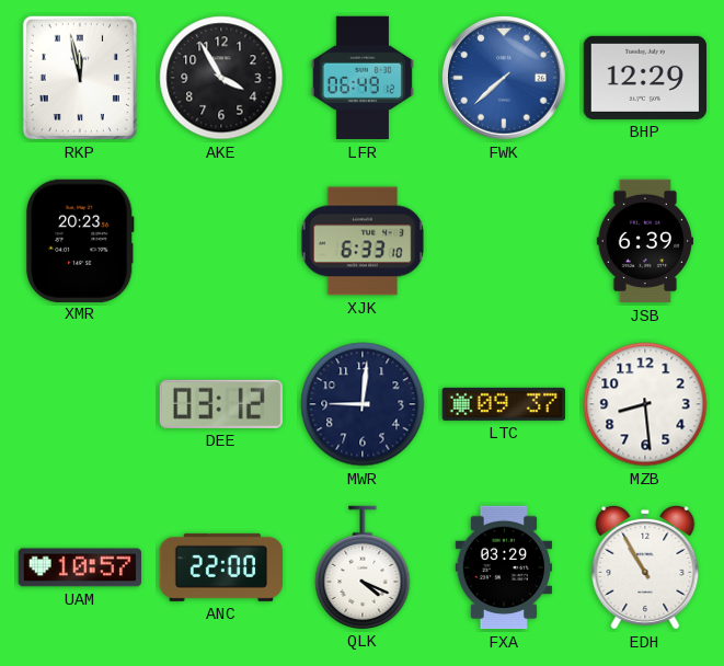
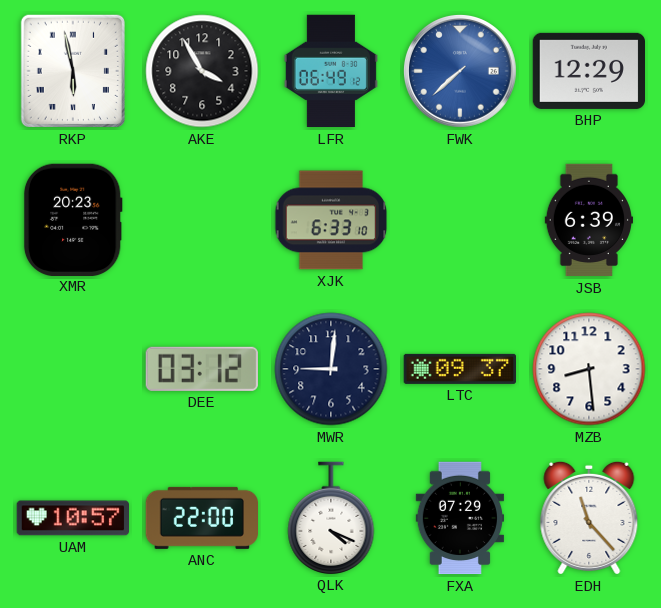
RKP: 11:58 -> 5:58 (73, 71)
FXA: 03:29 -> 07:29 (459, 518)
EDH: 10:55 -> 11:23 (589, 518)
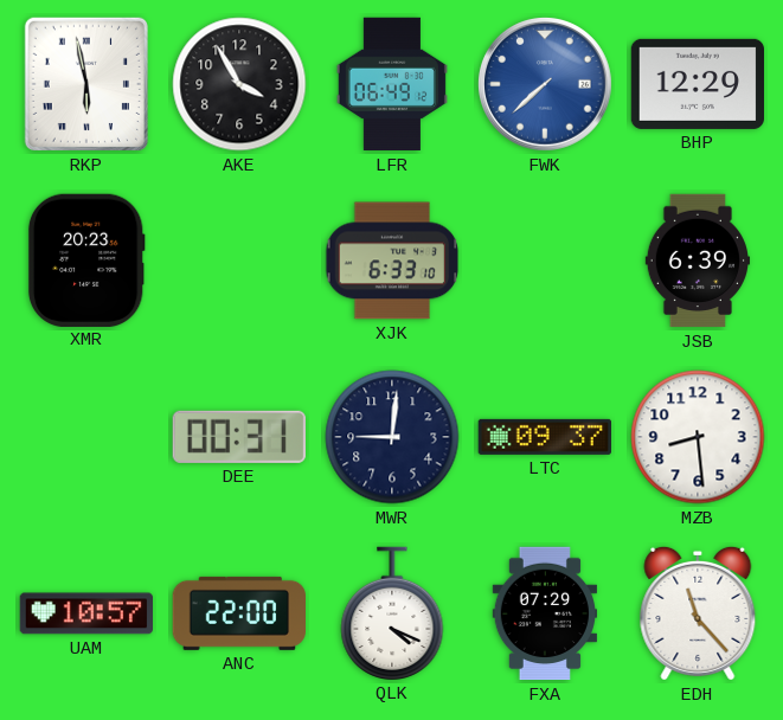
DEE: 03:12 -> 00:31 (239, 437)
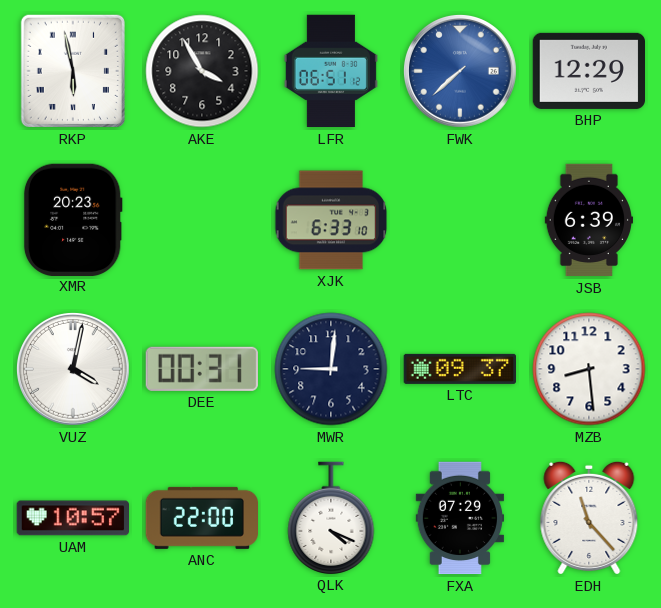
LFR: 06:49 -> 06:51 (331, 71)
VUZ: none -> 4:02 (73, 369)
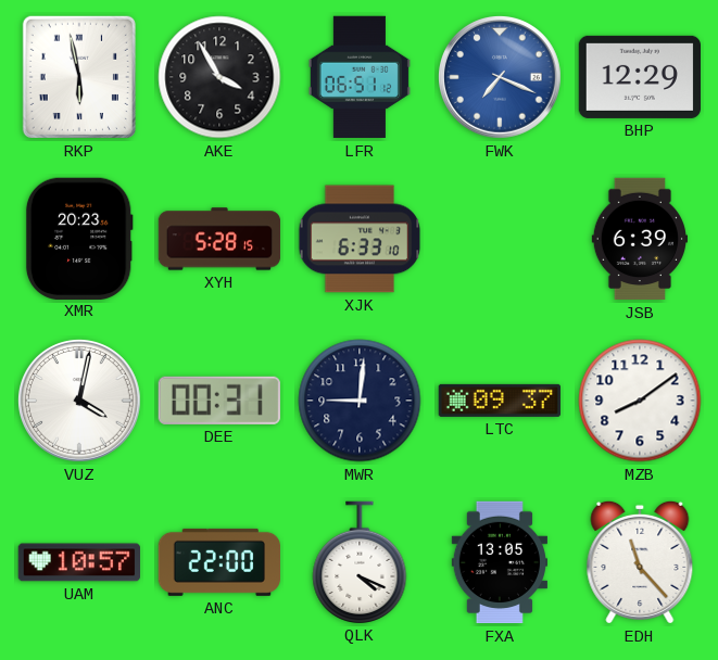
FWK: 7:38 -> 7:19 (500, 77)
XYH: none -> 5:28 (219, 239)
MZB: 8:29 -> 8:09 (640, 401)
FXA: 07:29 -> 13:05 (499, 562)
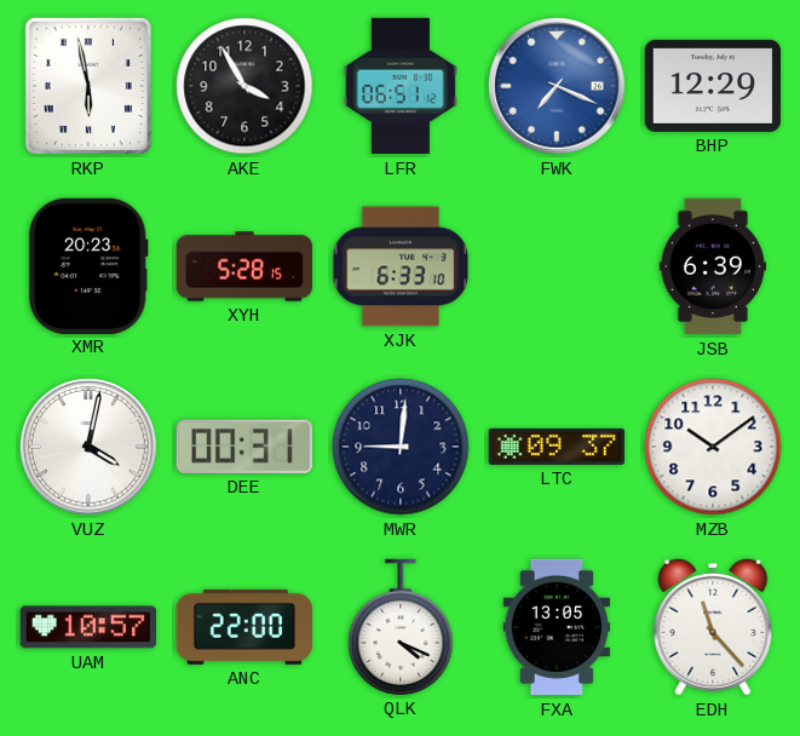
MZB: 8:09 -> 10:09 (713, 447)
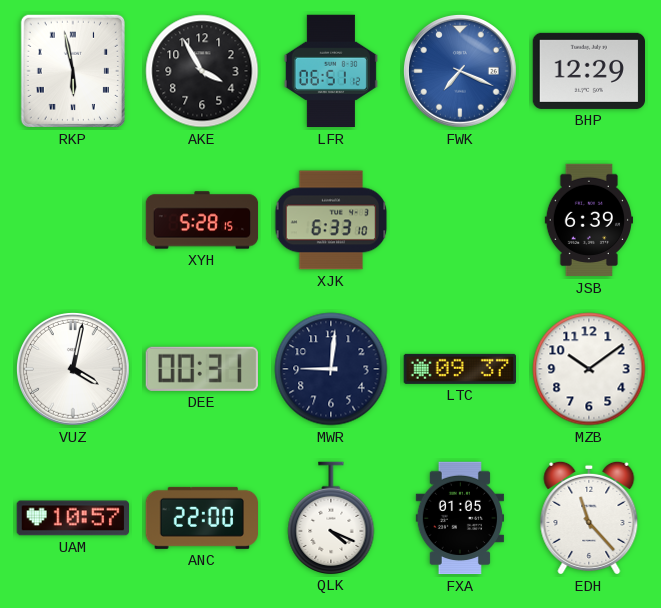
XMR: 20:23 -> none (88, 265)
FXA: 13:05 -> 01:05 (459, 518)
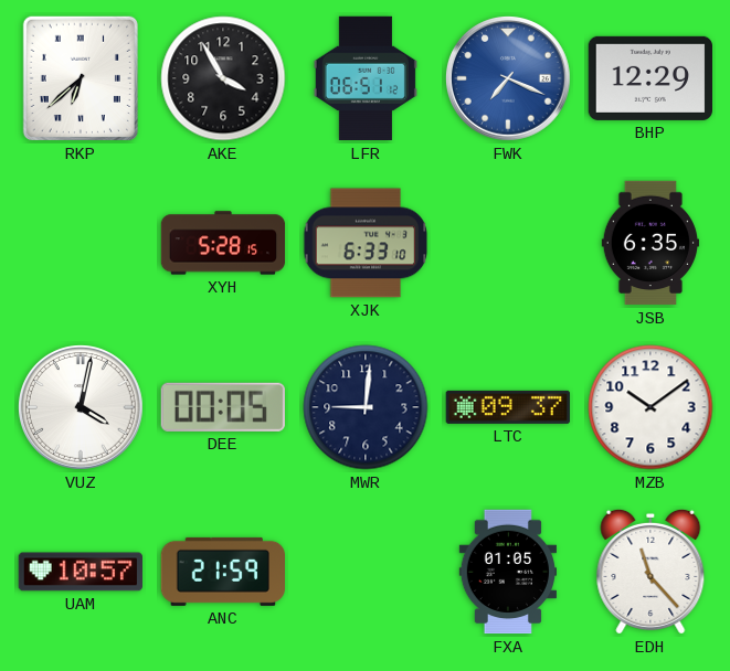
RKP: 5:58 -> 6:38 (81, 78)
JSB: 6:39 -> 6:35 (649, 243)
DEE: 00:31 -> 00:05 (223, 407)
ANC: 22:00 -> 21:59 (222, 572)
QLK: 4:19 -> none (331, 518)
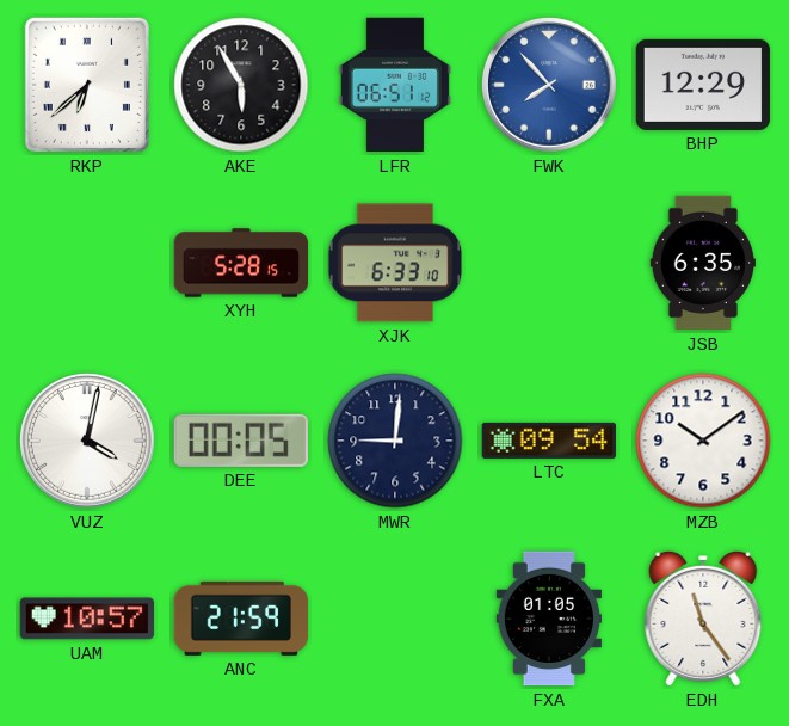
AKE: 3:55 -> 5:55 (241, 85)
FWK: 7:19 -> 7:53 (549, 85)
LTC: 09:37 -> 09:54 (548, 441)
EDH: 11:23 -> 11:24 (703, 619)
